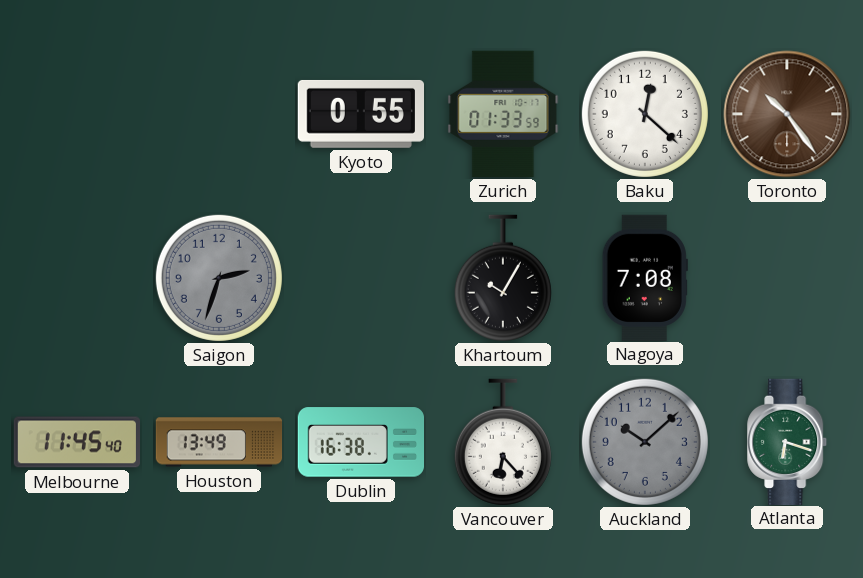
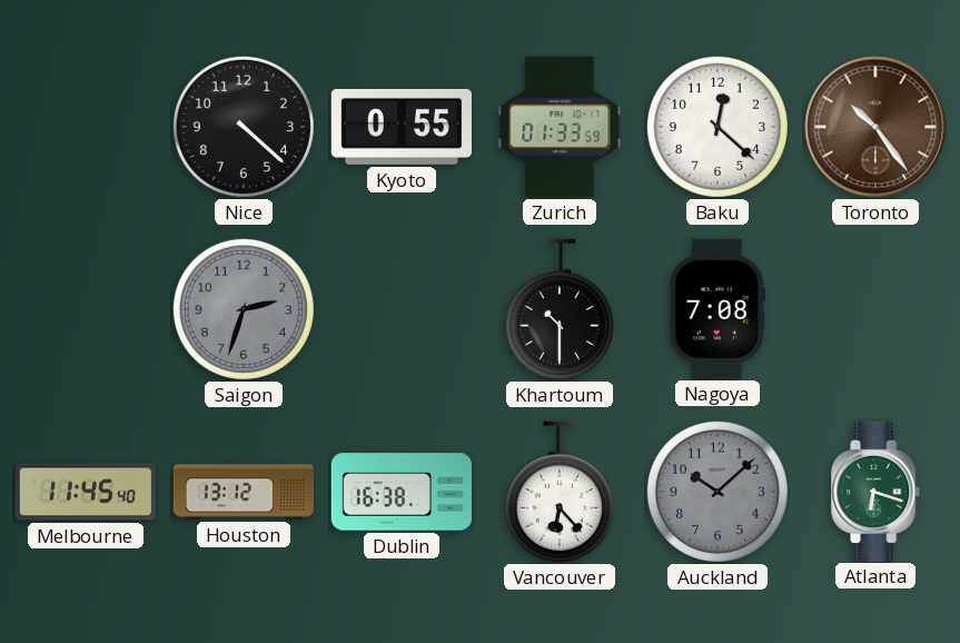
Nice: none -> 4:22 (244, 127)
Khartoum: 10:05 -> 10:30 (560, 309)
Houston: 13:49 -> 13:12 (244, 492)
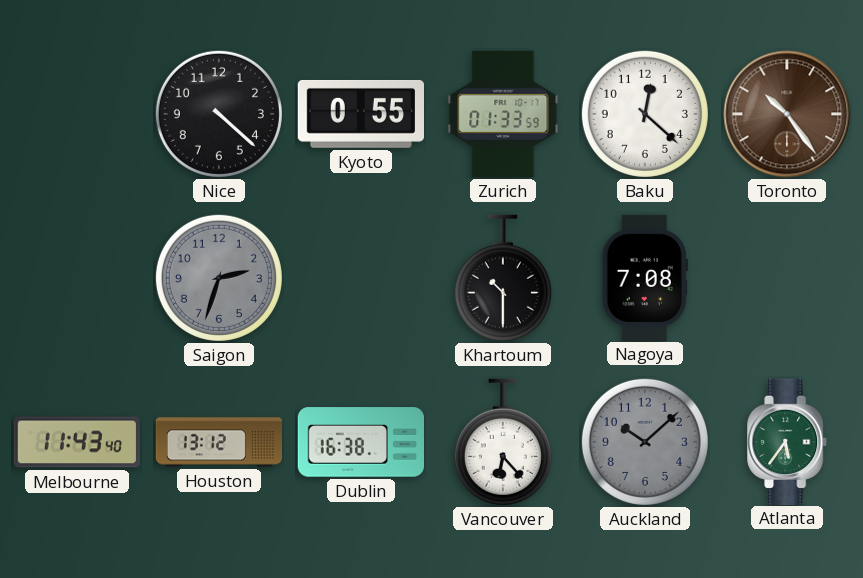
Melbourne: 11:45 -> 11:43 (76, 442)
Atlanta: 6:18 -> 5:36 (788, 441)
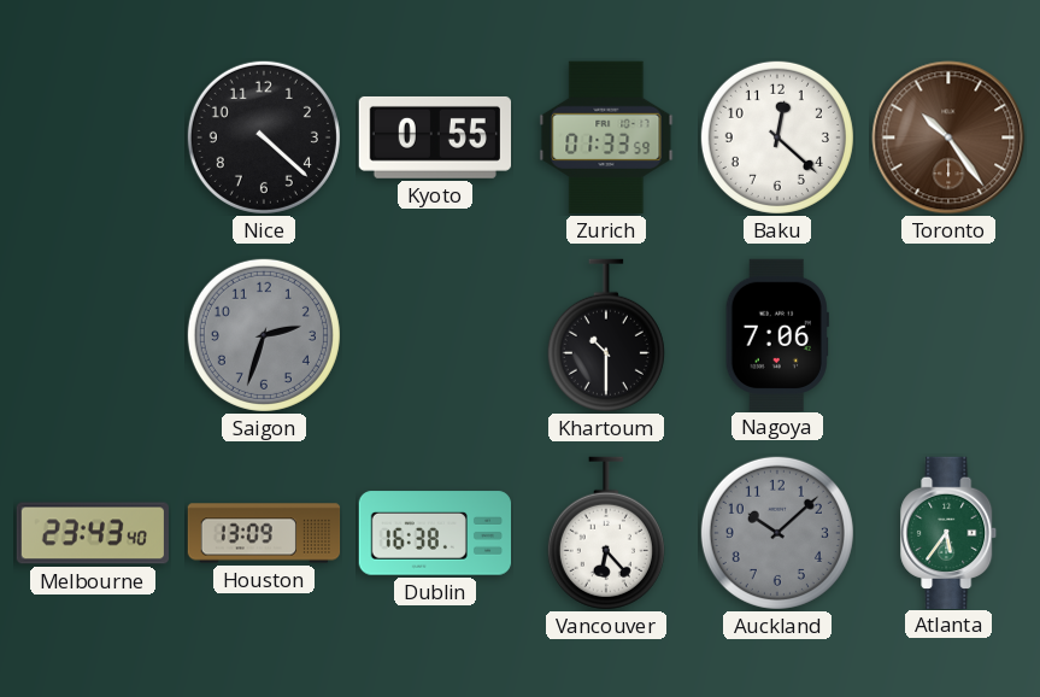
Nagoya: 7:08 -> 7:06 (777, 334)
Melbourne: 11:43 -> 23:43 (92, 533)
Houston: 13:12 -> 13:09 (264, 533)
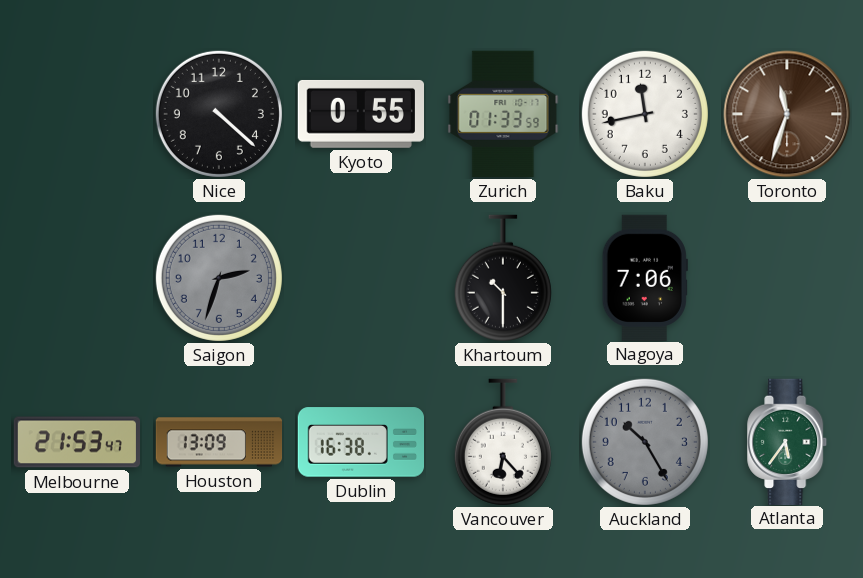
Baku: 12:22 -> 11:43 (645, 114)
Toronto: 10:24 -> 11:33 (787, 114)
Melbourne: 23:43 -> 21:53 (76, 442)
Auckland: 10:08 -> 10:25 (645, 442)
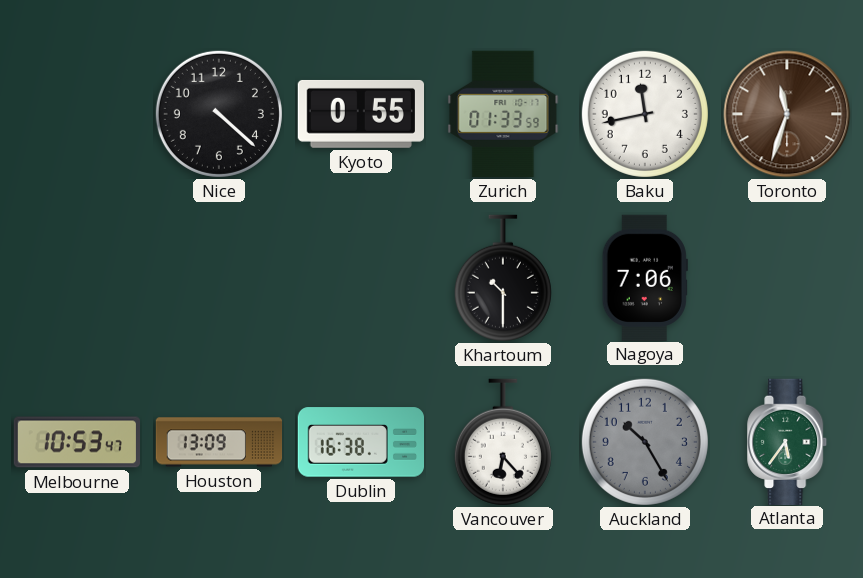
Saigon: 2:33 -> none (219, 278)
Melbourne: 21:53 -> 10:53 (76, 442)
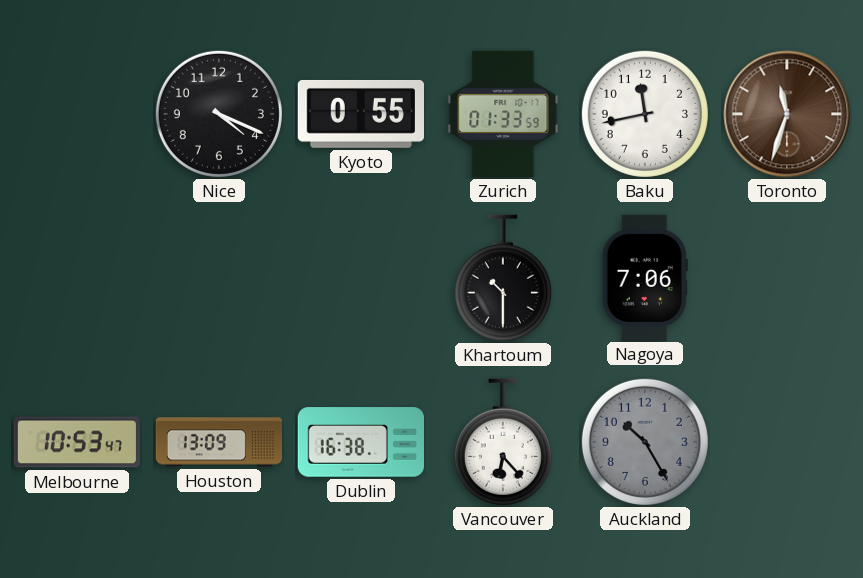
Nice: 4:22 -> 4:19 (219, 114)
Atlanta: 5:36 -> none (788, 441)
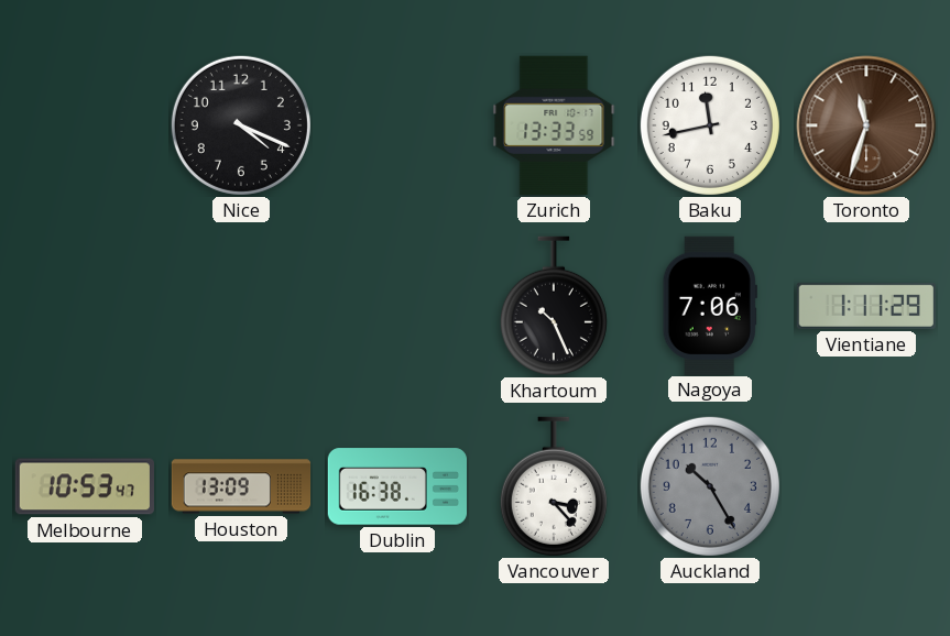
Kyoto: 0:55 -> none (360, 114)
Zurich: 01:33 -> 13:33 (554, 125)
Khartoum: 10:30 -> 10:26 (554, 306)
Vientiane: none -> 1:11 (866, 306)
Vancouver: 6:23 -> 3:23 (554, 486)
